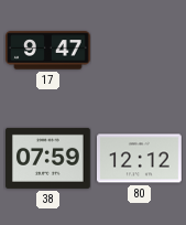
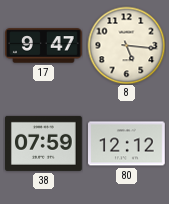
8: none -> 5:16 (126, 45)
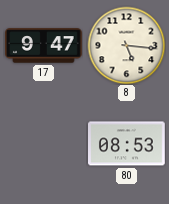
38: 07:59 -> none (44, 143)
80: 12:12 -> 08:53 (127, 144)
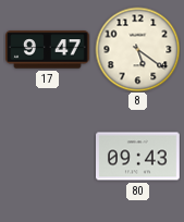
8: 5:16 -> 5:21 (137, 49)
80: 08:53 -> 09:43 (138, 157)
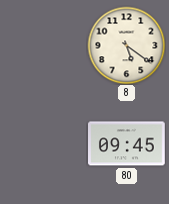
17: 9:47 -> none (48, 50)
80: 09:43 -> 09:45 (127, 144)
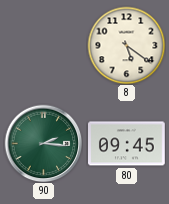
90: none -> 2:16 (43, 143)
